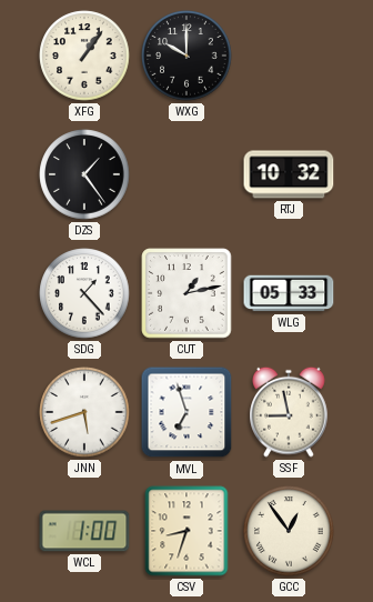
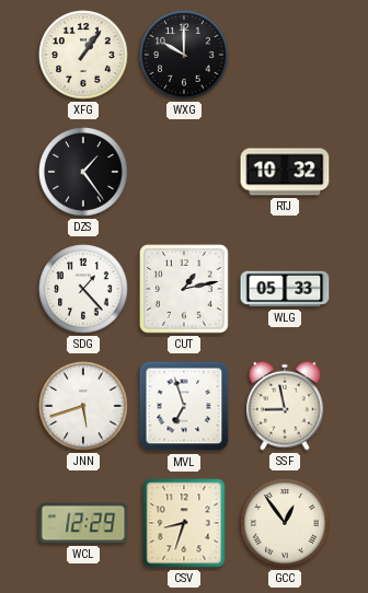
WCL: 1:00 -> 12:29 (83, 523)
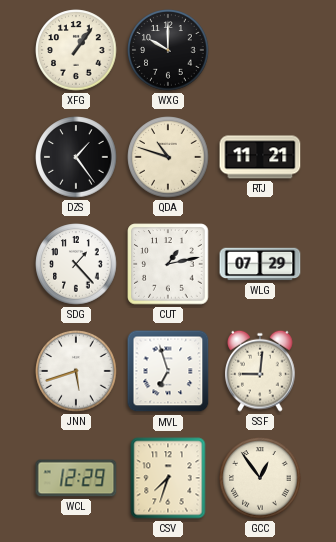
QDA: none -> 10:48 (168, 157)
RTJ: 10:32 -> 11:21 (260, 157)
WLG: 05:33 -> 07:29 (260, 264)
SSF: 8:58 -> 9:01 (261, 371)
CSV: 8:33 -> 7:33 (168, 478)
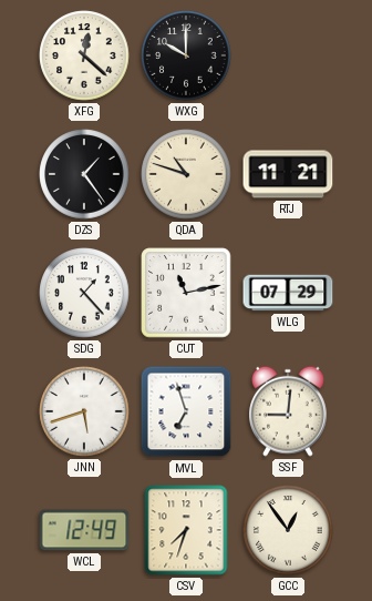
XFG: 1:06 -> 12:22 (84, 55)
CUT: 1:13 -> 11:13 (186, 293)
WCL: 12:29 -> 12:49 (84, 530)
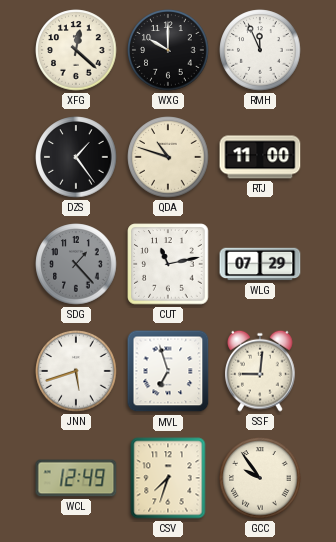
RMH: none -> 11:56 (260, 50)
RTJ: 11:21 -> 11:00 (260, 157)
SDG dial: white -> grey (76, 264)
GCC: 12:54 -> 9:54 (260, 478)
